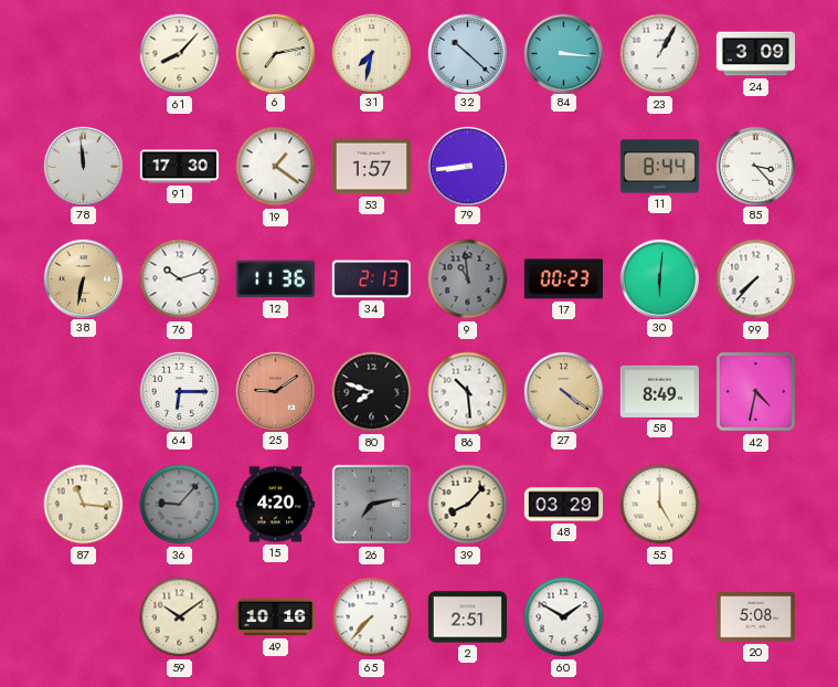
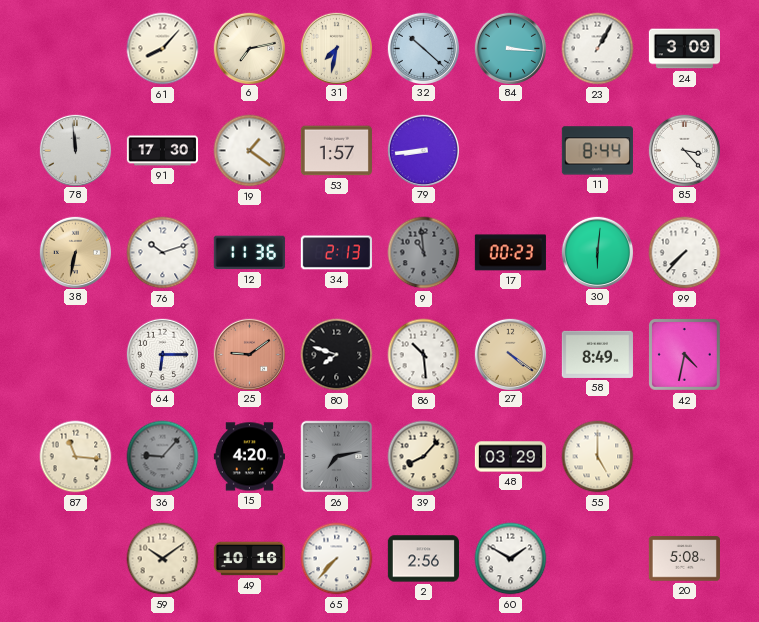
2: 2:51 -> 2:56 (423, 559)
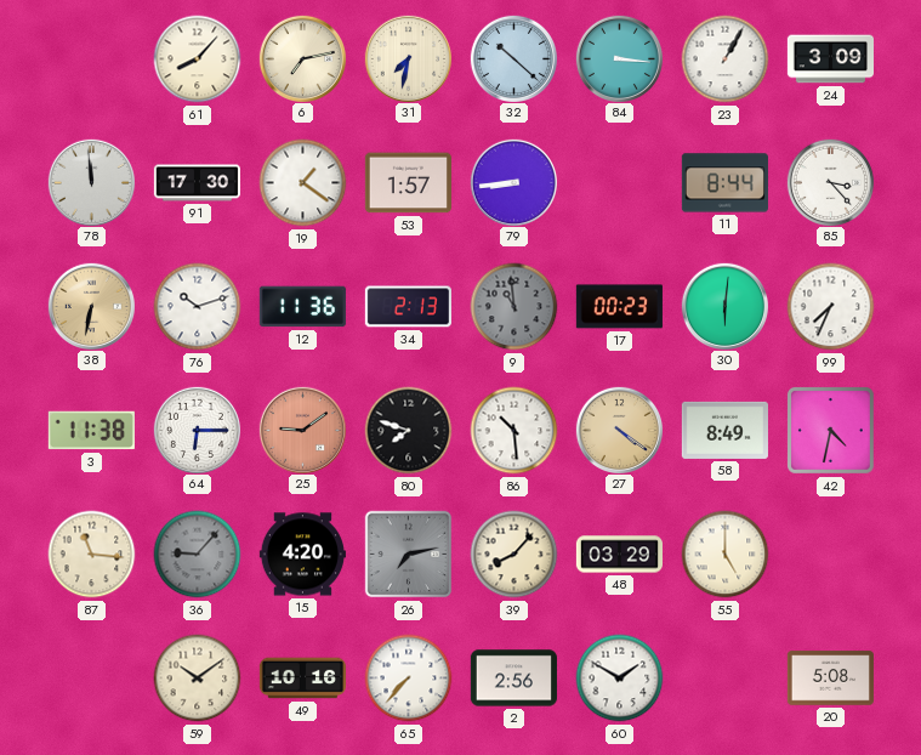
99: 7:37 -> 7:34 (831, 307)
3: none -> 11:38 (91, 431)
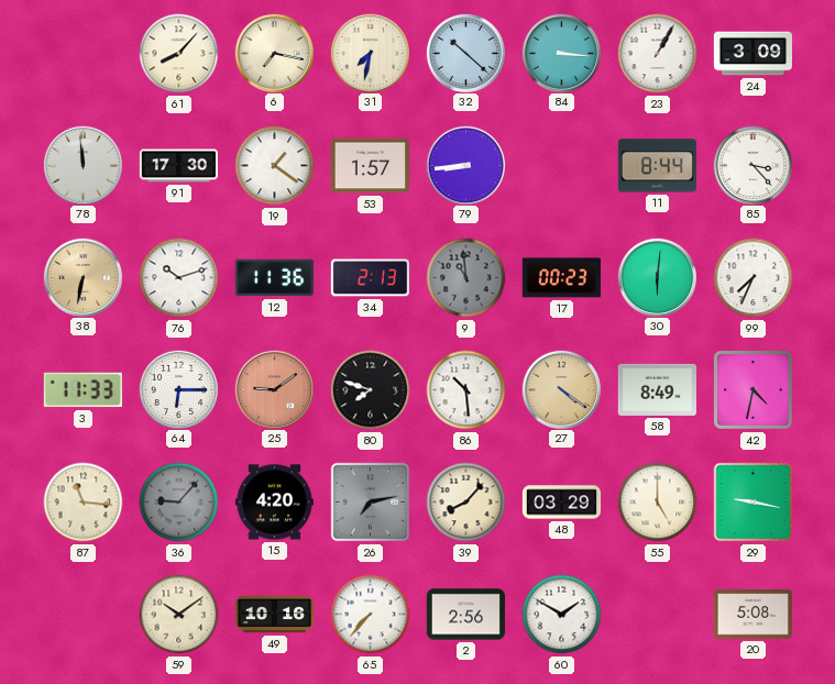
6: 7:13 -> 7:17 (274, 53)
3: 11:38 -> 11:33 (83, 390)
29: none -> 9:17 (754, 503)
